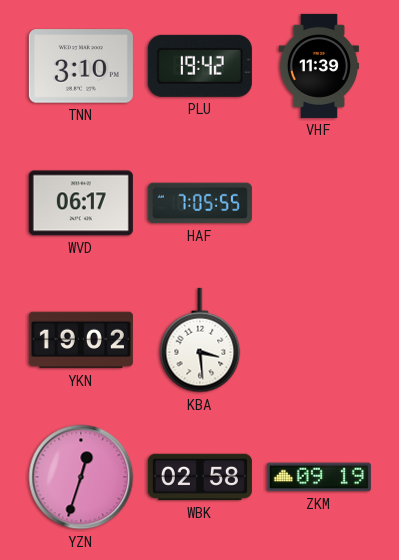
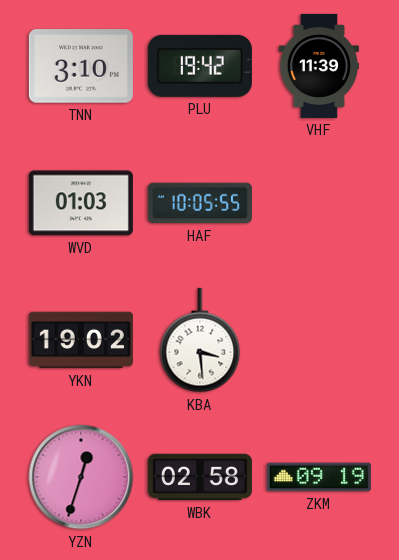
WVD: 06:17 -> 01:03 (81, 203)
HAF: 7:05 -> 10:05 (200, 203)
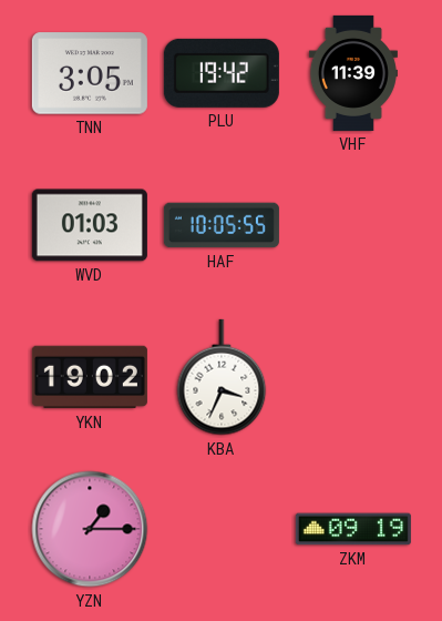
TNN: 3:10 -> 3:05 (90, 73)
KBA: 3:29 -> 3:34 (222, 377)
YZN: 12:33 -> 1:15 (90, 529)
WBK: 02:58 -> none (200, 477)
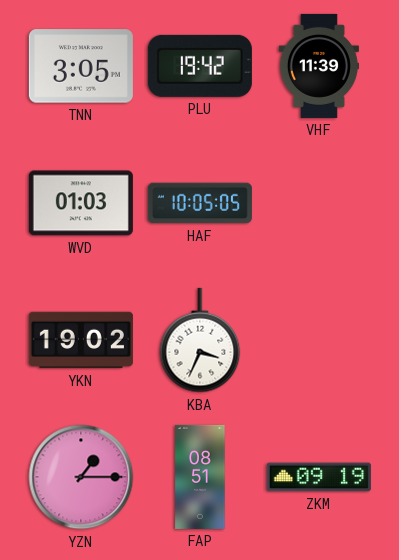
HAF: 10:05:55 -> 10:05:05 (200, 203)
FAP: none -> 08:51 (200, 477)
